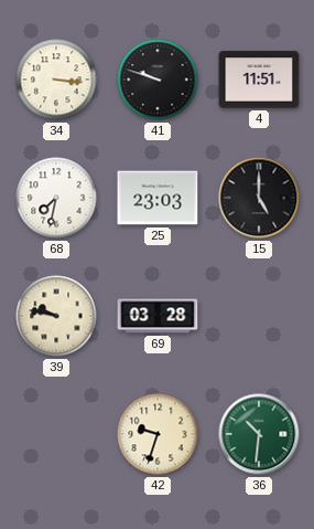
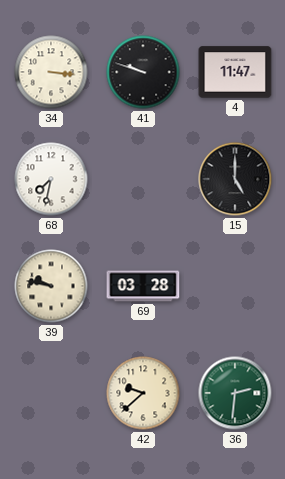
4: 11:51 -> 11:47 (235, 72)
25: 23:03 -> none (158, 198)
42: 9:33 -> 9:38 (143, 393)
36: 10:31 -> 2:31 (235, 393)
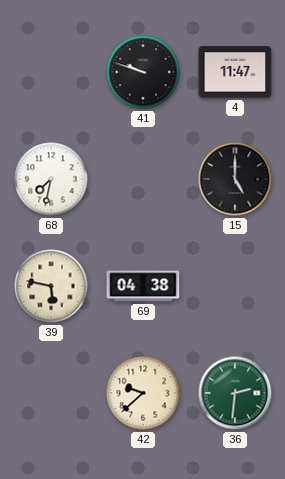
34: 3:16 -> none (51, 72)
39: 9:47 -> 5:47 (51, 286)
69: 03:28 -> 04:38 (143, 286)
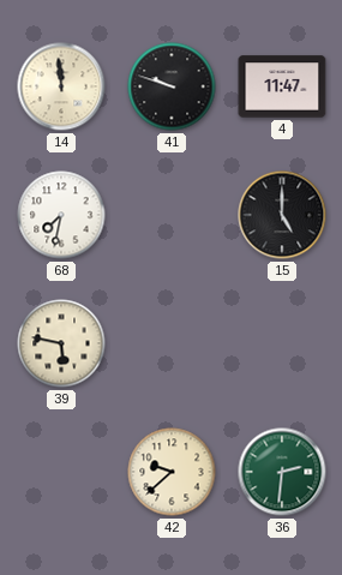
14: none -> 11:59 (61, 86)
69: 04:38 -> none (143, 286)
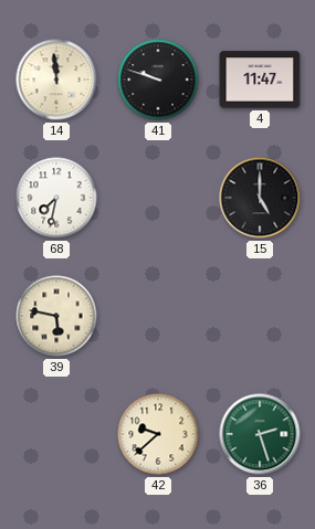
36: 2:31 -> 2:27 (260, 434)
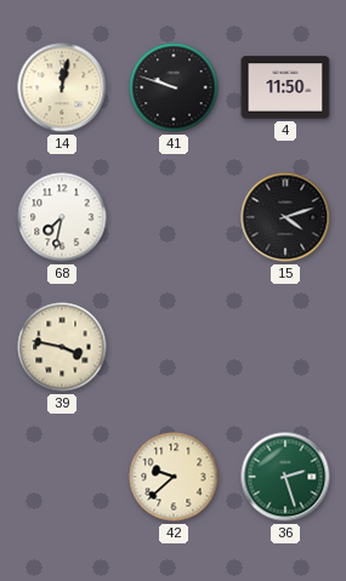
14: 11:59 -> 12:02 (62, 87)
4: 11:47 -> 11:50 (285, 87)
15: 5:00 -> 4:12 (285, 217)
39: 5:47 -> 3:47 (62, 347)
